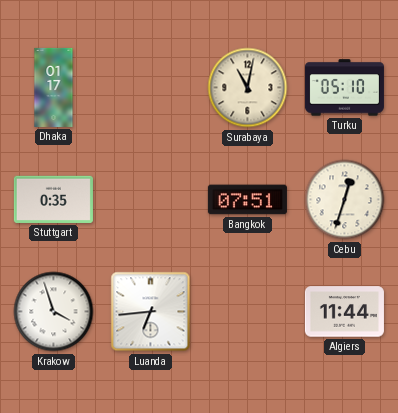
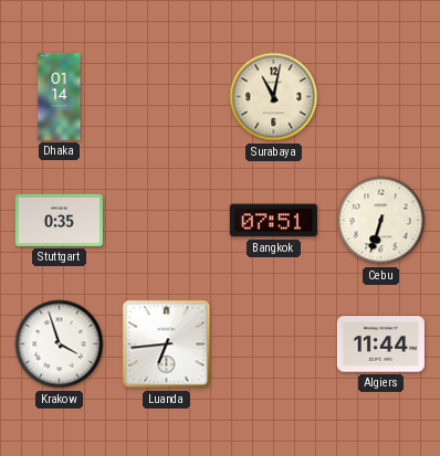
Dhaka: 01:17 -> 01:14 (60, 96)
Turku: 05:10 -> none (344, 88)
Cebu: 12:33 -> 6:33 (381, 221)
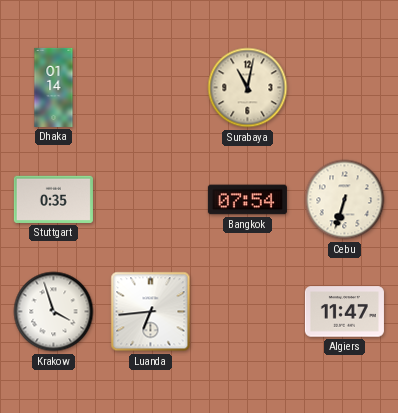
Bangkok: 07:51 -> 07:54 (247, 200)
Algiers: 11:44 -> 11:47 (344, 312)
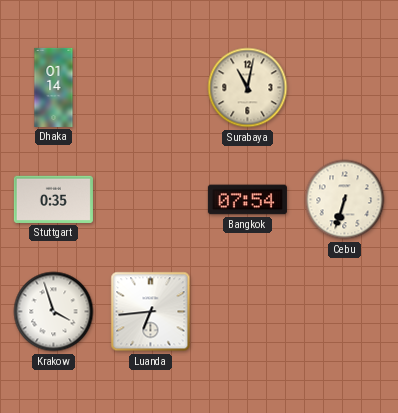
Algiers: 11:47 -> none (344, 312)
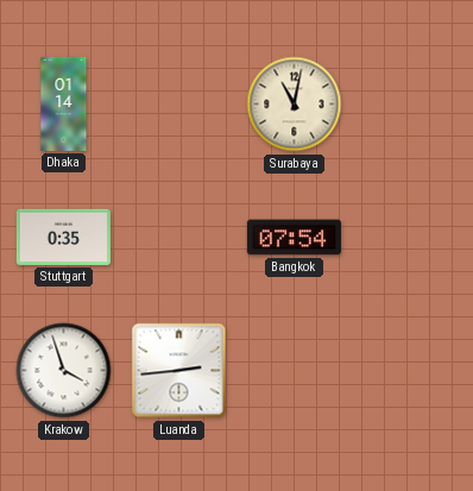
Cebu: 6:33 -> none (345, 200)
Luanda: 6:44 -> 2:44 (179, 371)
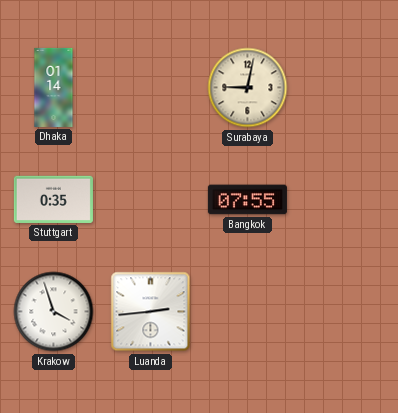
Surabaya: 11:02 -> 9:02 (248, 88)
Bangkok: 07:54 -> 07:55 (247, 200)
